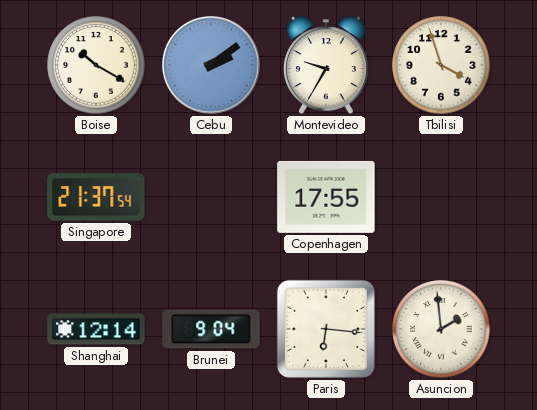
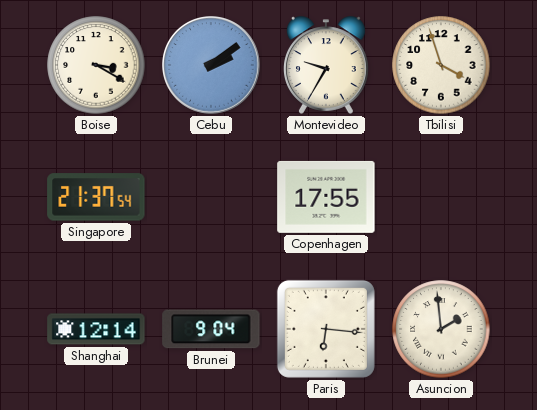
Boise: 10:20 -> 3:20 (96, 65)
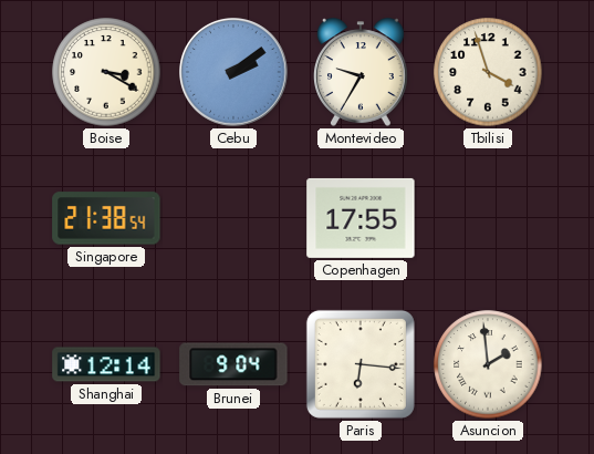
Singapore: 21:37 -> 21:38 (106, 218)
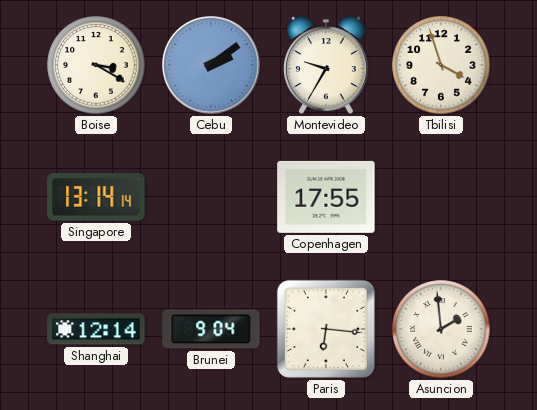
Singapore: 21:38 -> 13:14 (96, 197)
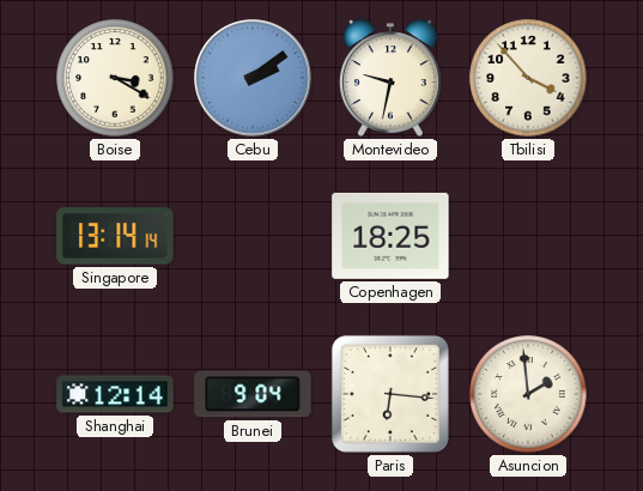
Montevideo: 9:35 -> 9:32 (392, 78)
Tbilisi: 3:57 -> 3:53 (528, 78)
Copenhagen: 17:55 -> 18:25 (390, 236)
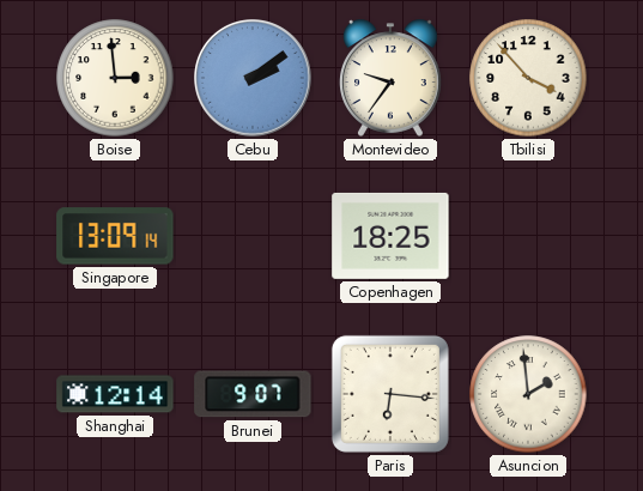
Boise: 3:20 -> 2:59 (115, 78)
Montevideo: 9:32 -> 9:36 (392, 78)
Singapore: 13:14 -> 13:09 (115, 236)
Brunei: 9:04 -> 9:07 (253, 394)
